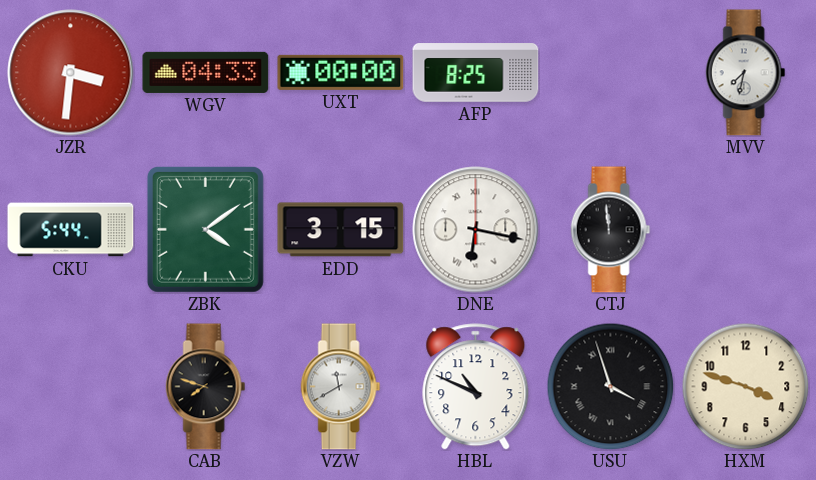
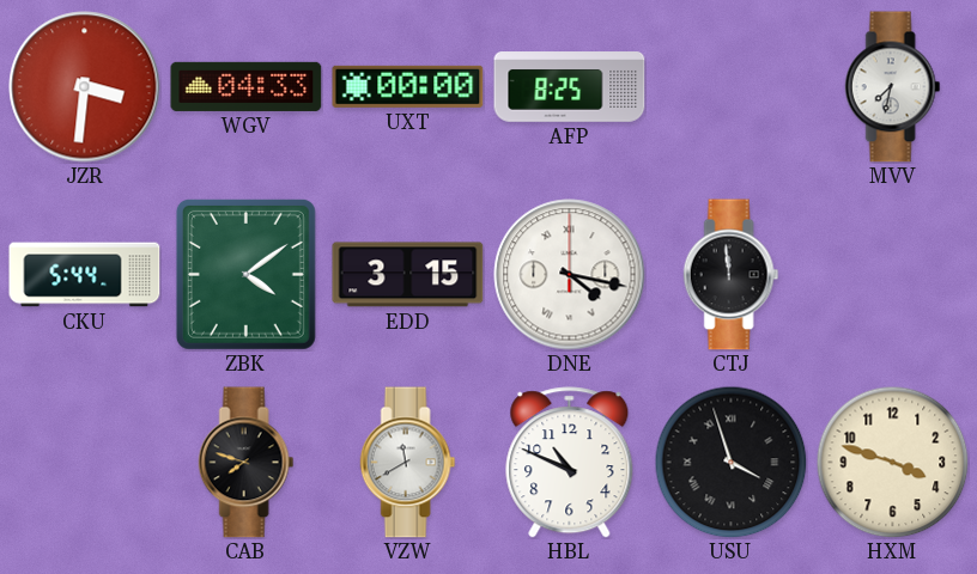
DNE: 6:17 -> 4:17 (570, 275)
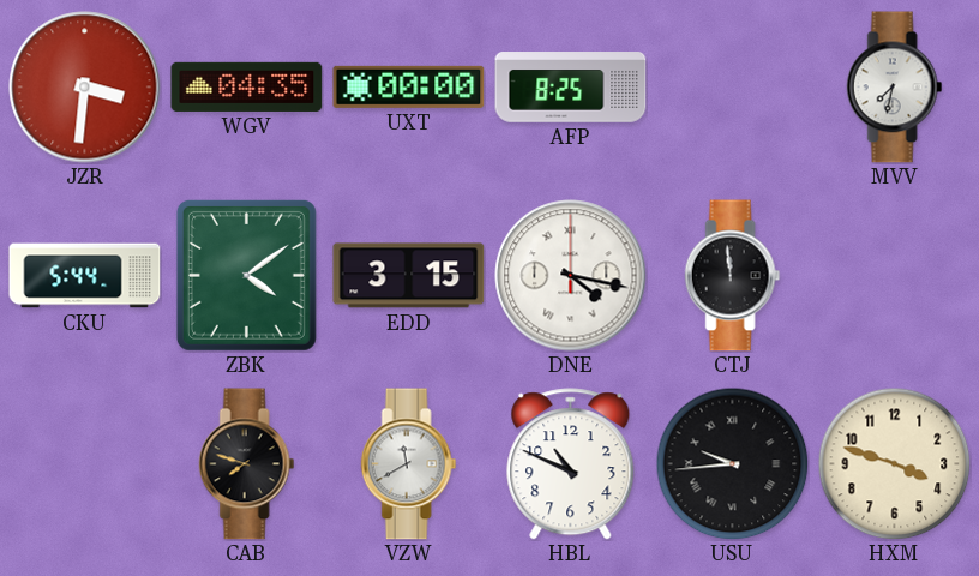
WGV: 04:33 -> 04:35 (247, 86)
USU: 3:57 -> 9:44 (732, 463)
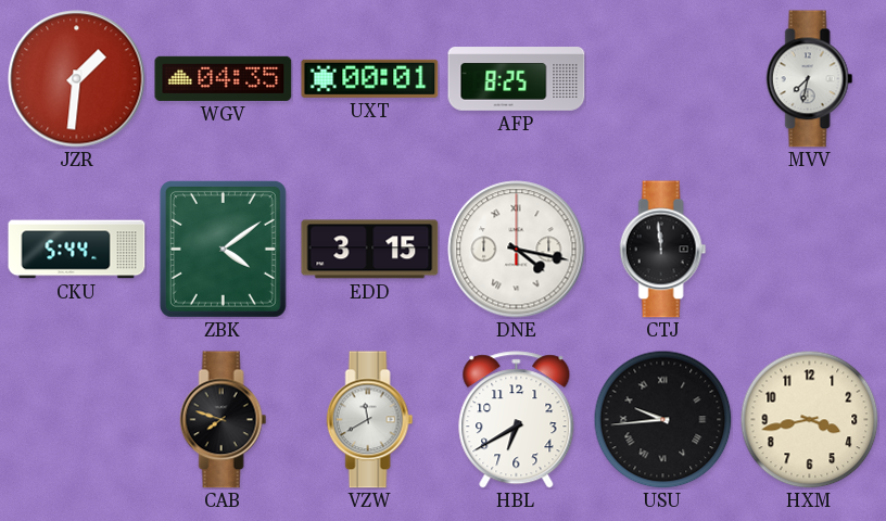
JZR: 3:31 -> 1:31 (77, 79)
UXT: 00:00 -> 00:01 (370, 78)
HBL: 10:49 -> 6:40 (517, 420)
HXM: 3:48 -> 3:43 (809, 419)
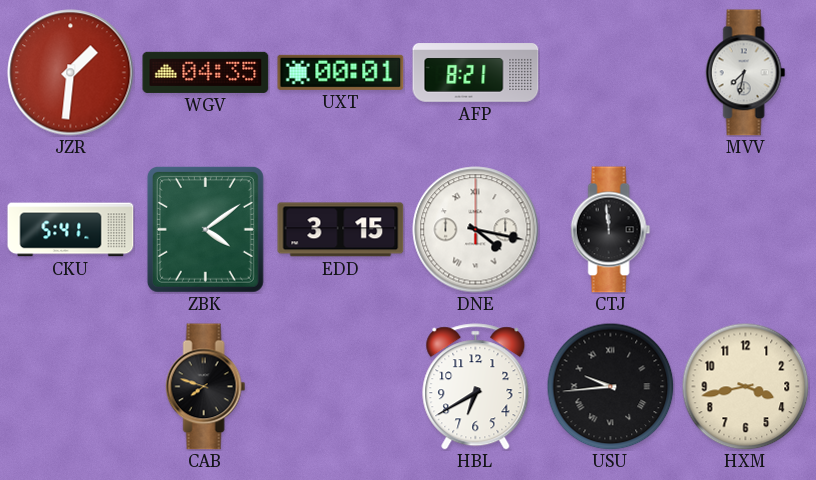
AFP: 8:25 -> 8:21 (476, 73)
CKU: 5:44 -> 5:41 (71, 230)
VZW: 11:40 -> none (370, 420)
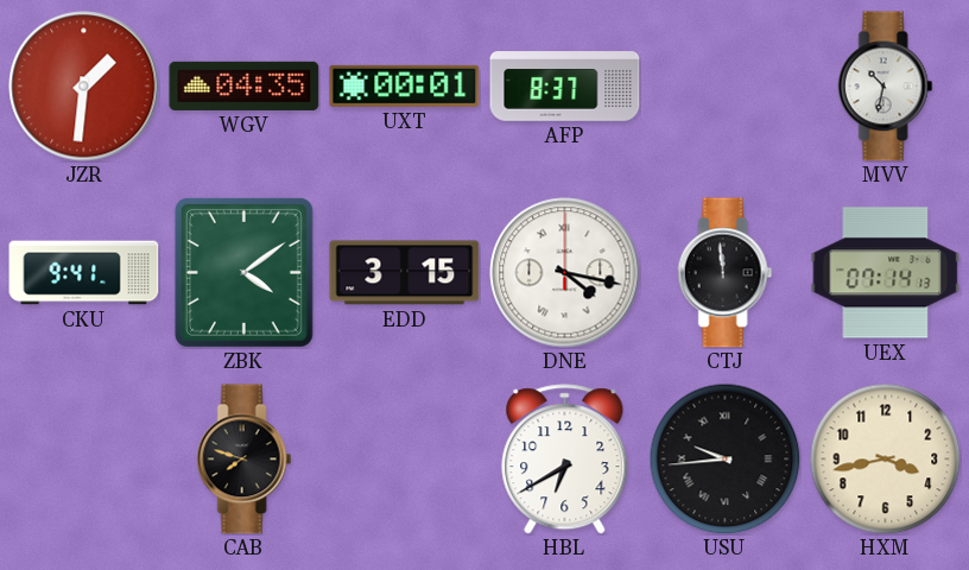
AFP: 8:21 -> 8:37 (565, 87)
MVV: 7:32 -> 10:32 (886, 87)
CKU: 5:41 -> 9:41 (84, 273)
UEX: none -> 07:14 (886, 273)
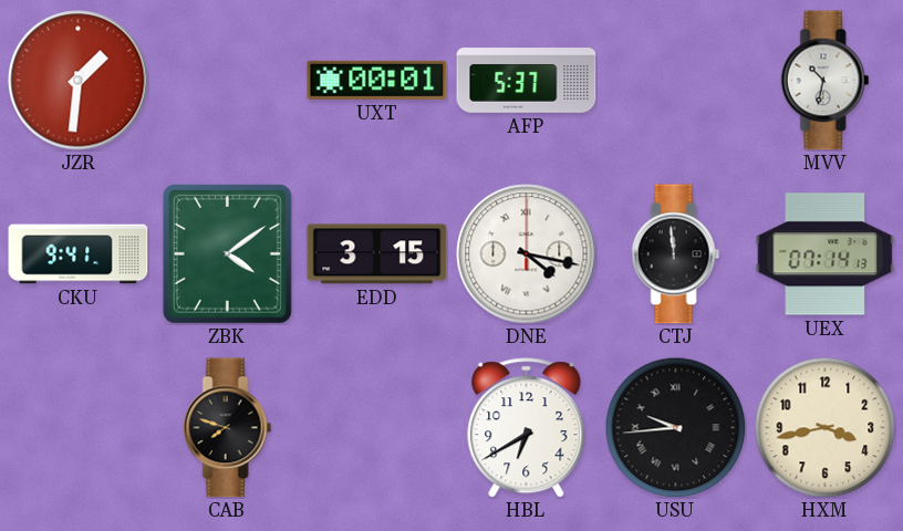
WGV: 04:35 -> none (245, 85)
AFP: 8:37 -> 5:37 (527, 81)
